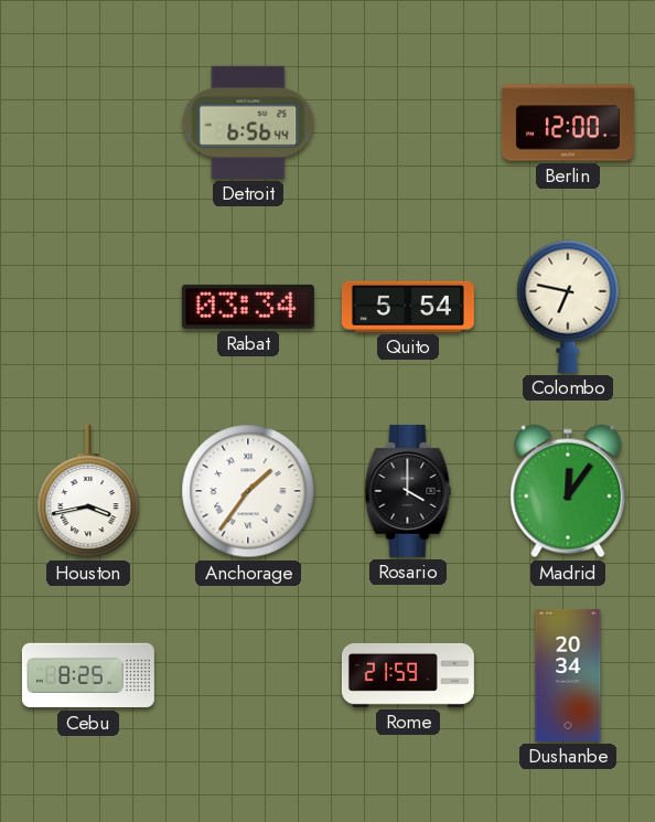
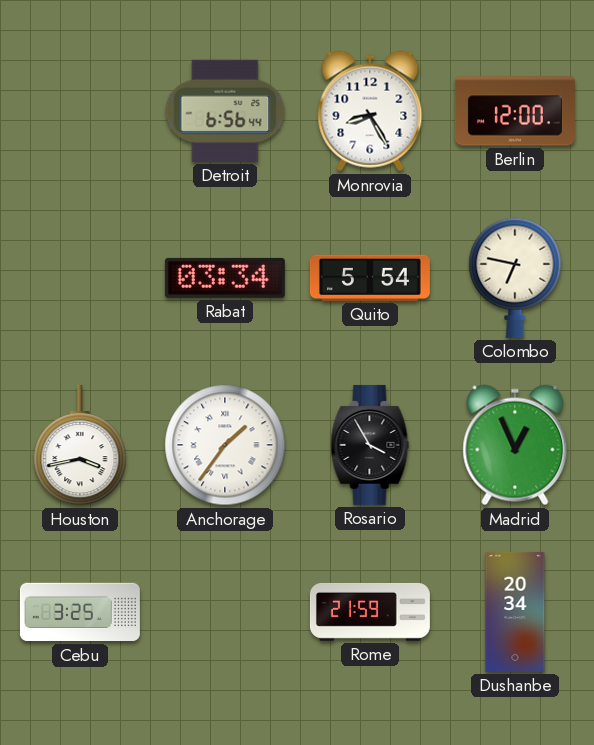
Monrovia: none -> 8:25 (370, 111)
Rosario: 4:00 -> 3:55 (370, 445)
Madrid: 12:06 -> 12:56 (515, 445)
Cebu: 8:25 -> 3:25 (80, 612)
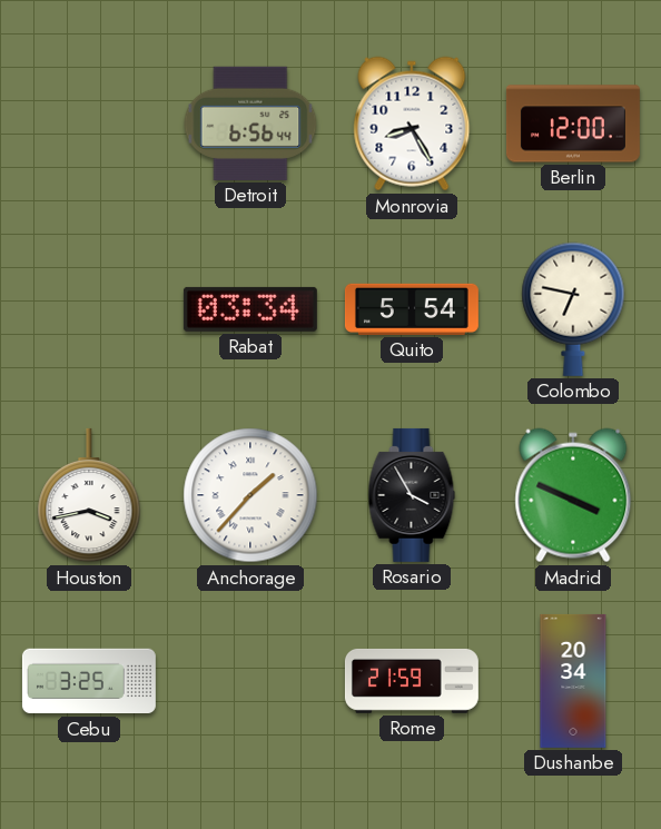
Anchorage: 1:36 -> 1:37 (250, 495)
Madrid: 12:56 -> 3:49 (573, 495)
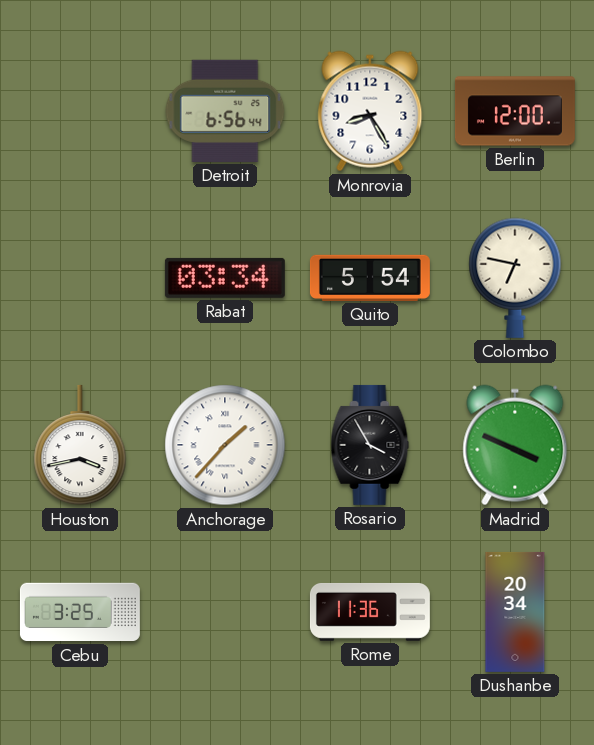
Rome: 21:59 -> 11:36 (370, 612)
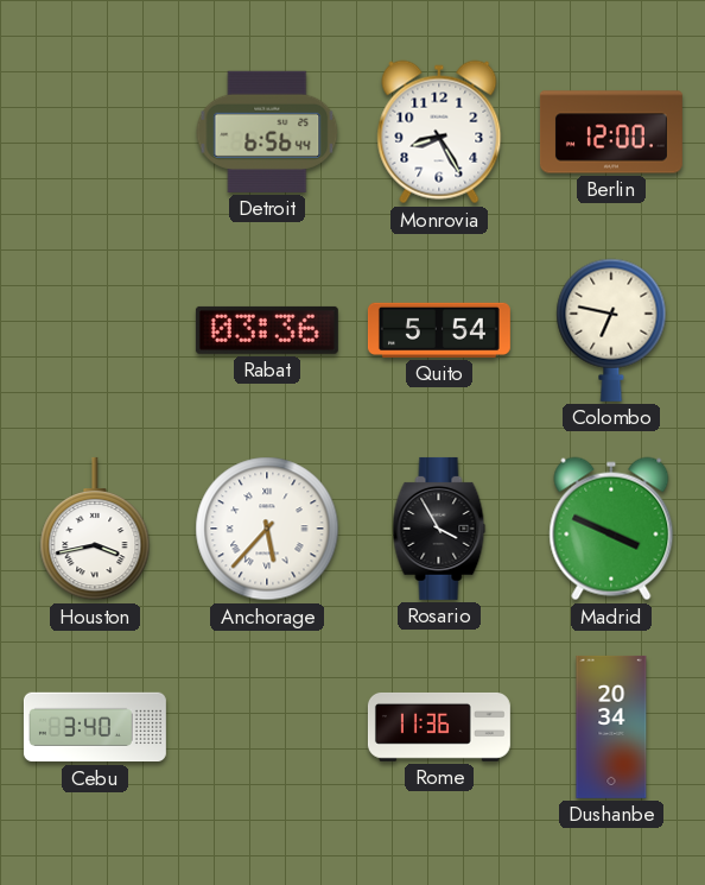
Rabat: 03:34 -> 03:36 (267, 330)
Anchorage: 1:37 -> 5:37 (267, 529)
Cebu: 3:25 -> 3:40 (95, 727)
